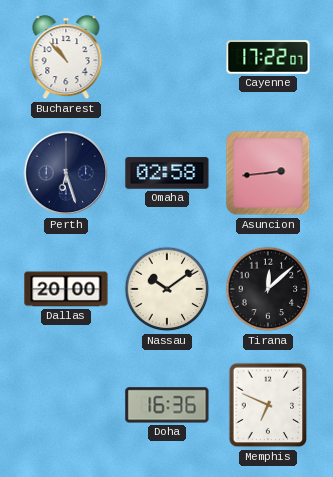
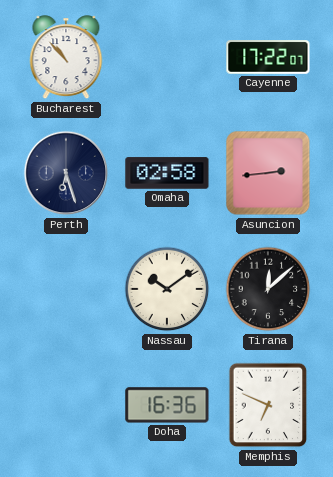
Dallas: 20:00 -> none (66, 289)
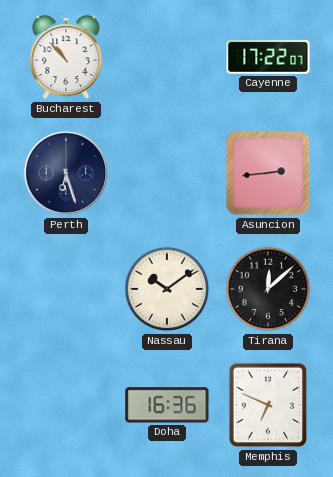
Omaha: 02:58 -> none (167, 173)
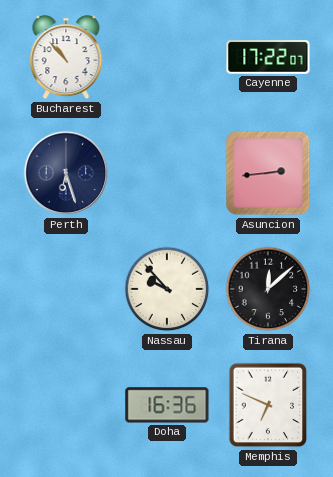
Nassau: 10:09 -> 9:53 (167, 289)
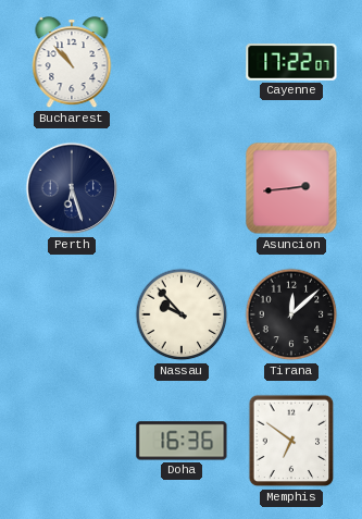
Memphis: 6:49 -> 6:51 (291, 441)
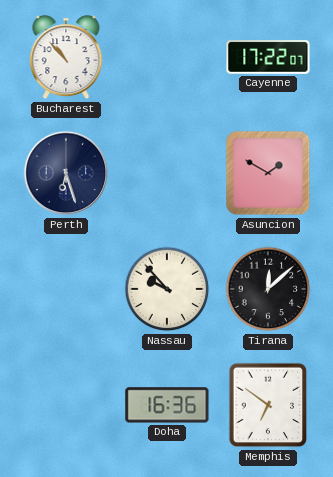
Asuncion: 2:44 -> 1:50 (268, 173)
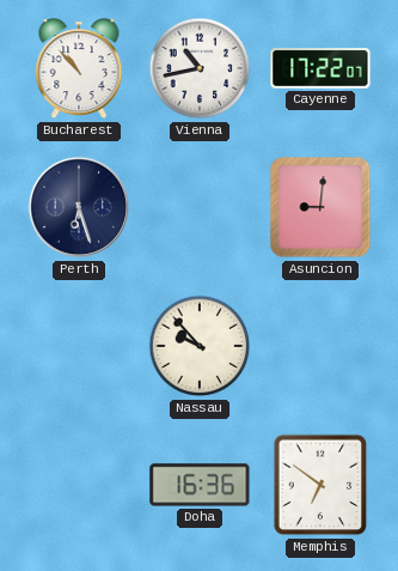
Vienna: none -> 10:43 (200, 68)
Asuncion: 1:50 -> 9:01 (320, 207)
Tirana: 12:08 -> none (268, 289)
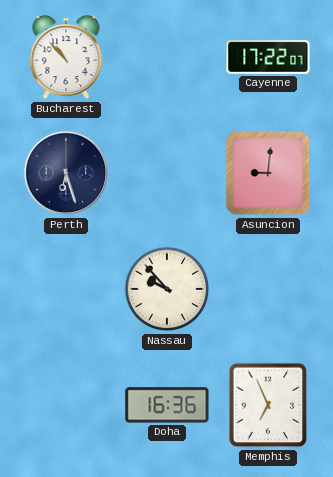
Vienna: 10:43 -> none (200, 68)
Memphis: 6:51 -> 6:56 (268, 405)
